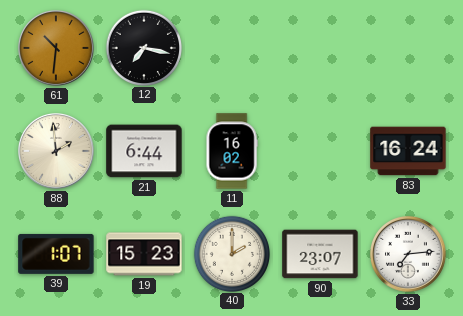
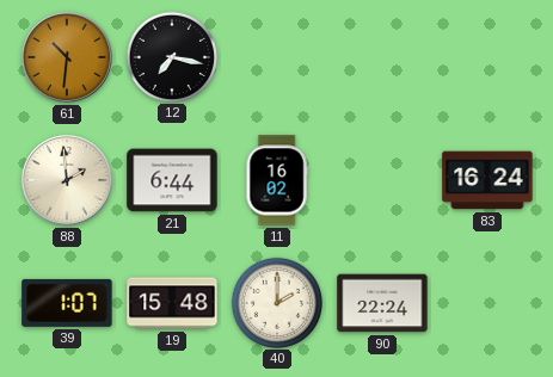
19: 15:23 -> 15:48 (172, 303)
90: 23:07 -> 22:24 (382, 303)
33: 7:14 -> none (408, 254)
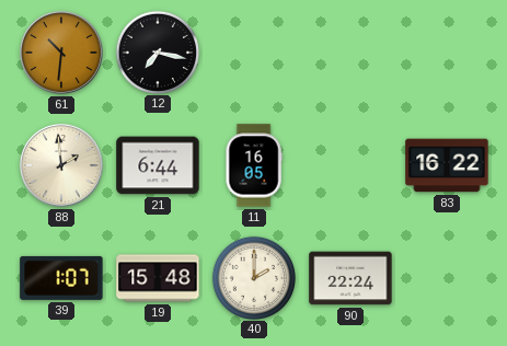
11: 16:02 -> 16:05 (254, 165)
83: 16:24 -> 16:22 (447, 165)
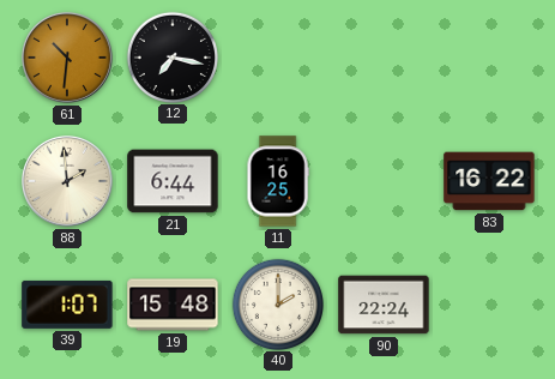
11: 16:05 -> 16:25 (278, 181)
